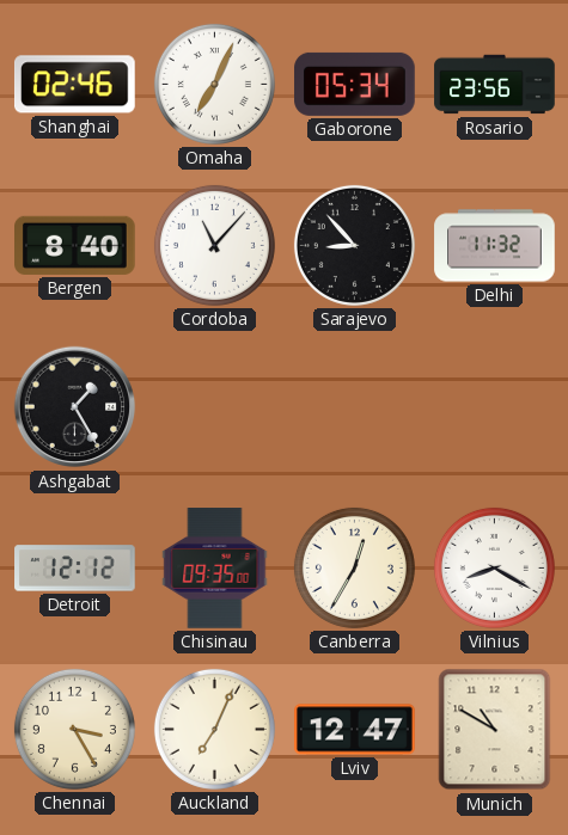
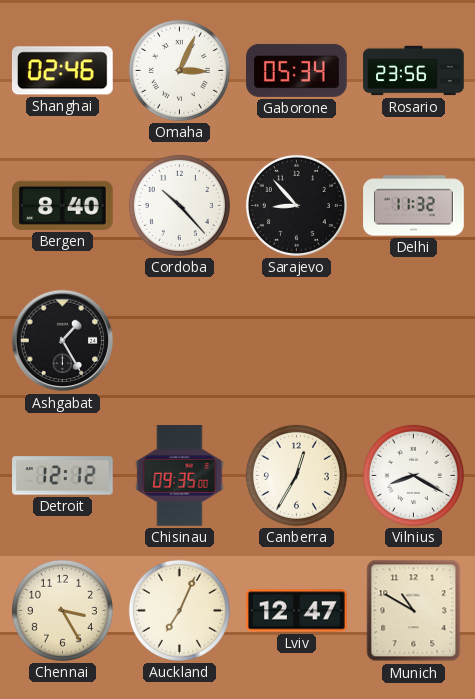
Omaha: 7:04 -> 3:04 (179, 70)
Cordoba: 11:07 -> 10:23 (179, 205)
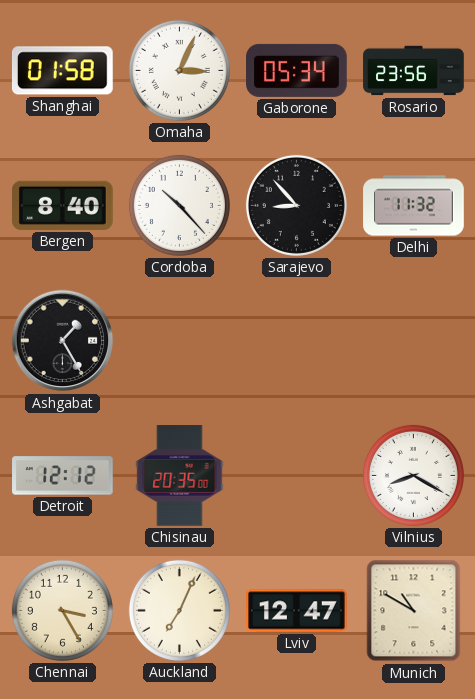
Shanghai: 02:46 -> 01:58 (62, 71)
Chisinau: 09:35 -> 20:35 (180, 476)
Canberra: 12:35 -> none (296, 475)
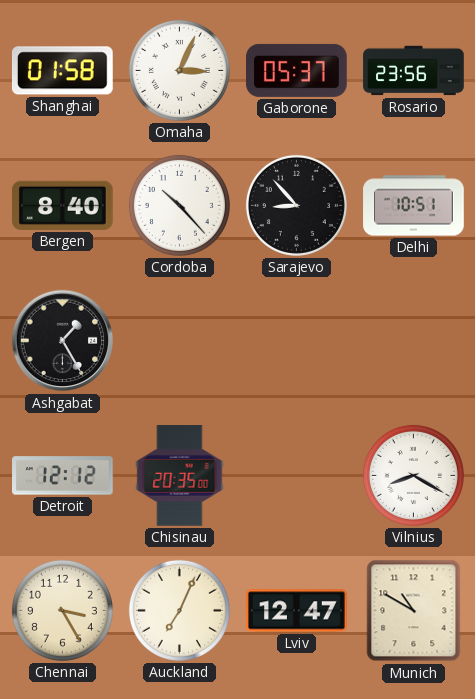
Gaborone: 05:34 -> 05:37 (297, 70)
Delhi: 11:32 -> 10:51 (414, 206)
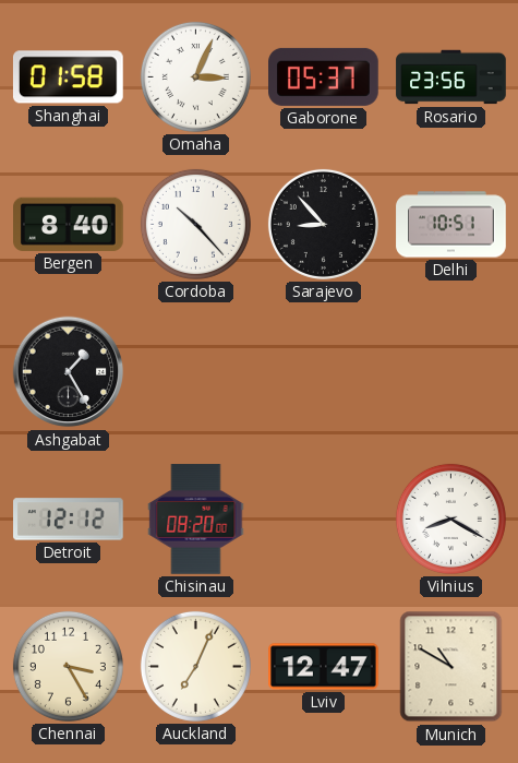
Chisinau: 20:35 -> 08:20 (196, 520)
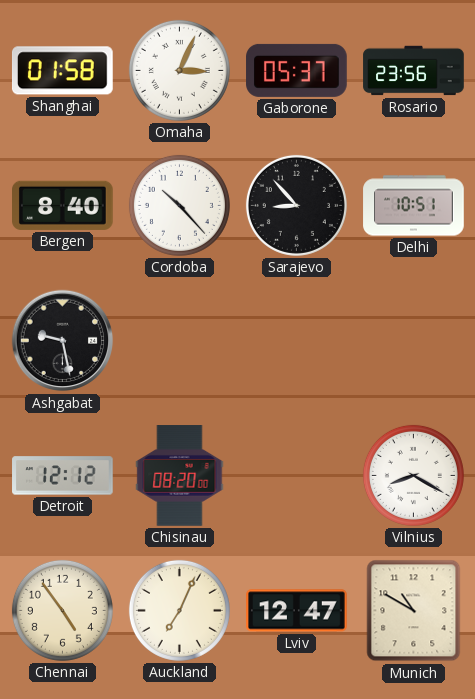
Ashgabat: 1:25 -> 9:28 (63, 341)
Chennai: 3:25 -> 4:54 (62, 610)
